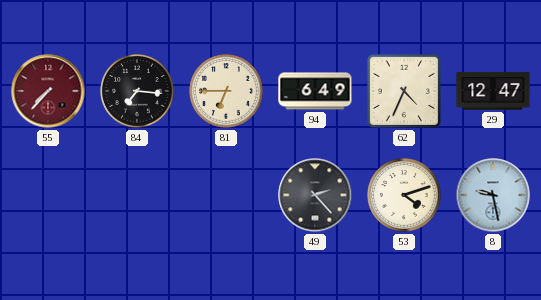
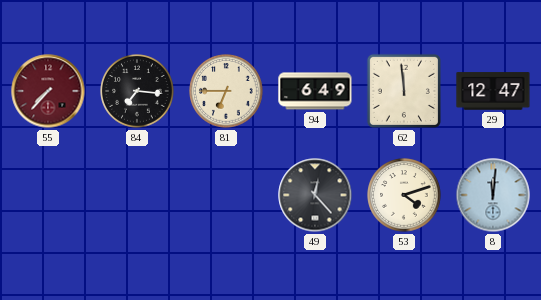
62: 4:34 -> 11:59 (404, 91)
49: 2:23 -> 12:23 (315, 195)
8: 9:28 -> 12:01 (493, 195)
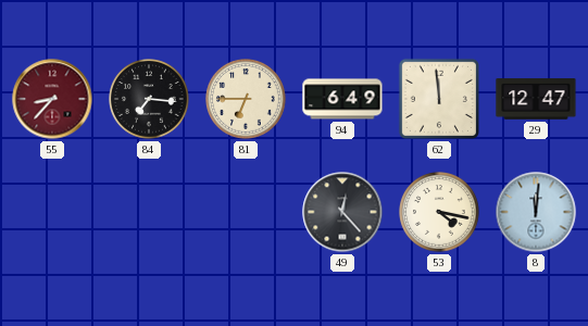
55: 7:37 -> 8:37 (52, 99)
53: 4:12 -> 4:17 (439, 212)
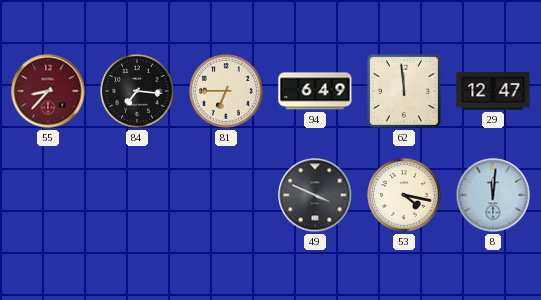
49: 12:23 -> 3:49 (315, 195)
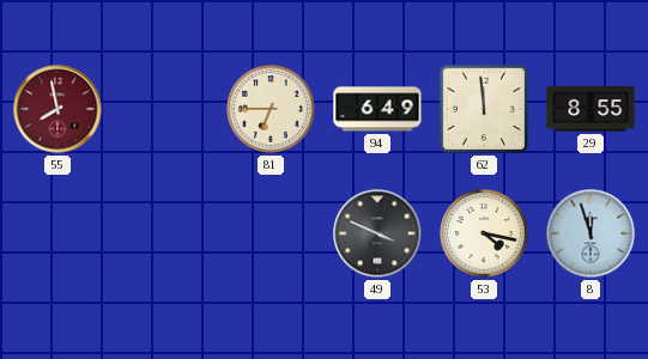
55: 8:37 -> 7:58 (57, 109)
84: 7:16 -> none (137, 91)
29: 12:47 -> 8:55 (591, 109)
8: 12:01 -> 11:57 (591, 233)
